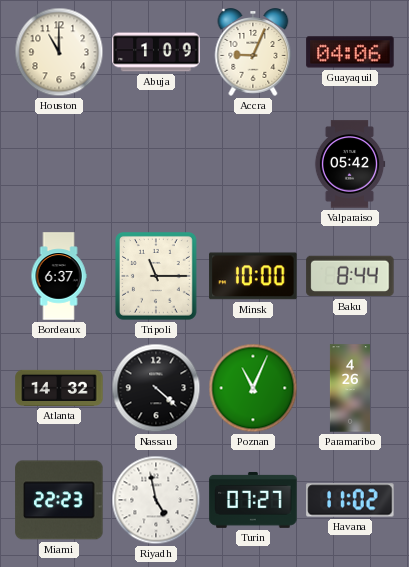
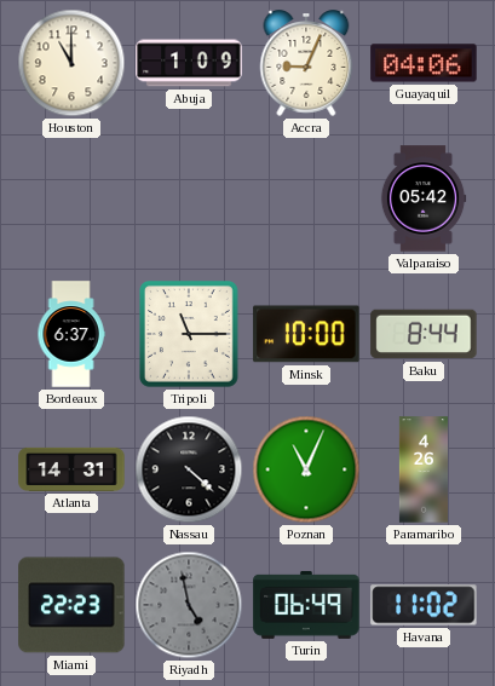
Atlanta: 14:32 -> 14:31 (71, 469)
Riyadh dial: white -> grey (189, 605)
Turin: 07:27 -> 06:49 (306, 605)
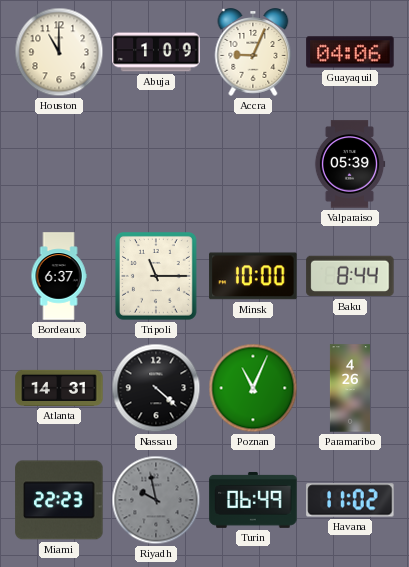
Valparaiso: 05:42 -> 05:39 (350, 164)
Riyadh: 4:58 -> 9:58 (156, 500)
